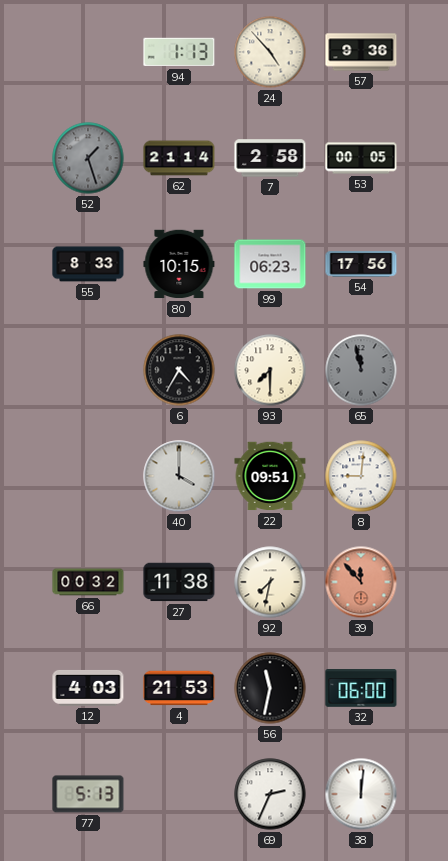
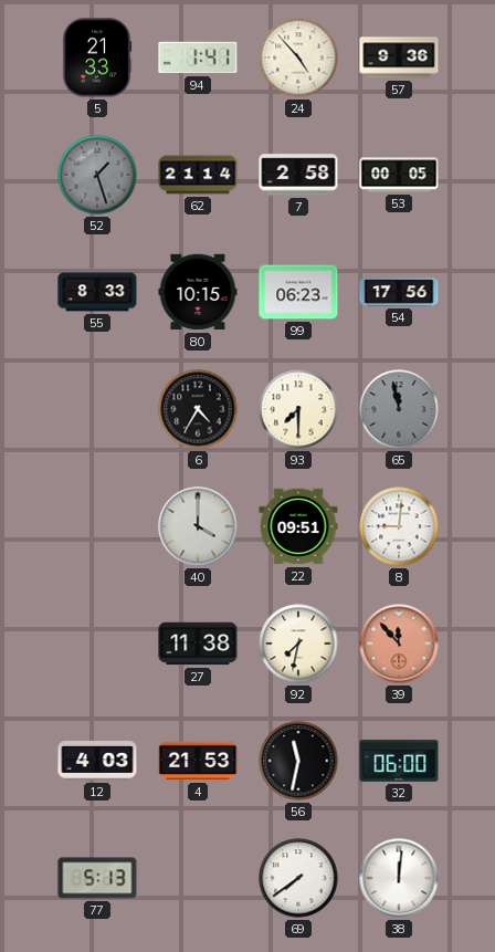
5: none -> 21:33 (97, 57)
94: 1:13 -> 1:41 (198, 57)
66: 00:32 -> none (88, 582)
69: 2:34 -> 7:39 (298, 878)
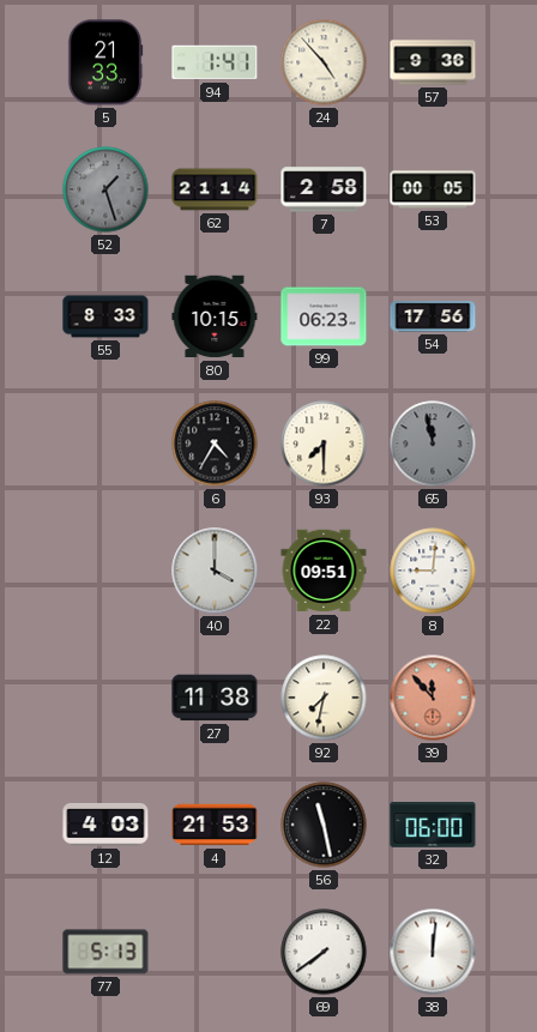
56: 11:32 -> 11:28 (324, 825)
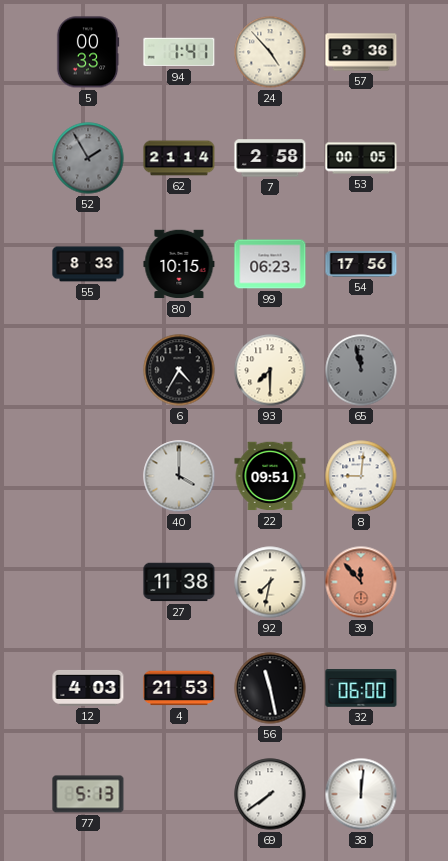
5: 21:33 -> 00:33 (88, 52)
52: 1:27 -> 1:55 (88, 158)
